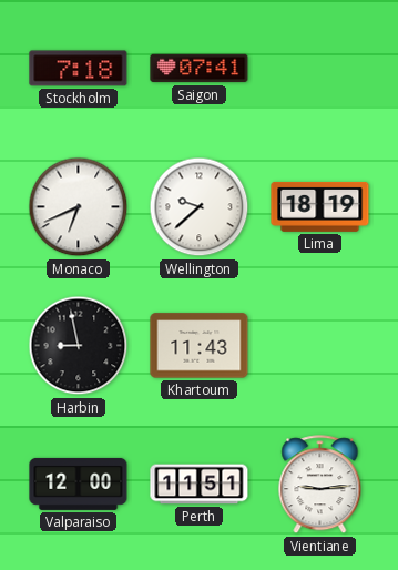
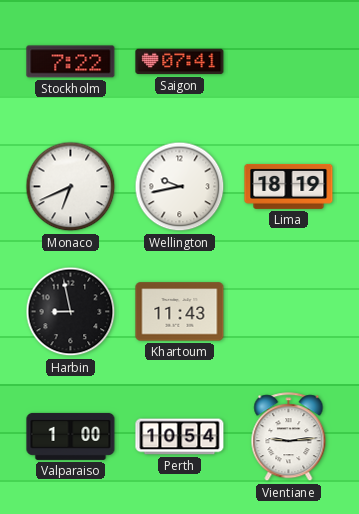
Stockholm: 7:18 -> 7:22 (71, 62)
Wellington: 9:38 -> 9:43 (180, 187)
Valparaiso: 12:00 -> 1:00 (71, 436)
Perth: 11:51 -> 10:54 (180, 437)
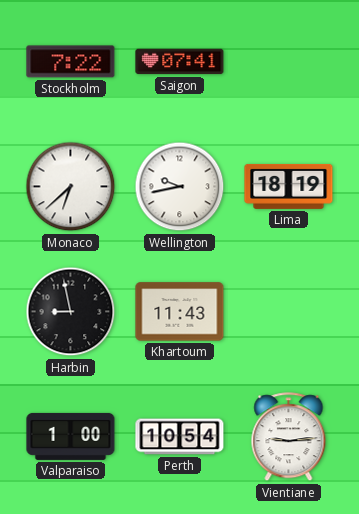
Monaco: 6:41 -> 6:38 (71, 187)
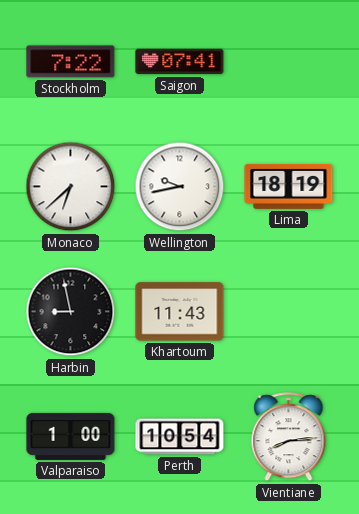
Vientiane: 9:14 -> 8:14 (289, 437)
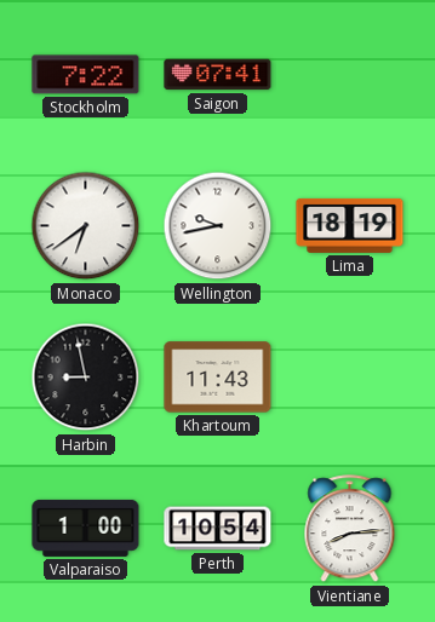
Monaco: 6:38 -> 6:39 (86, 226)
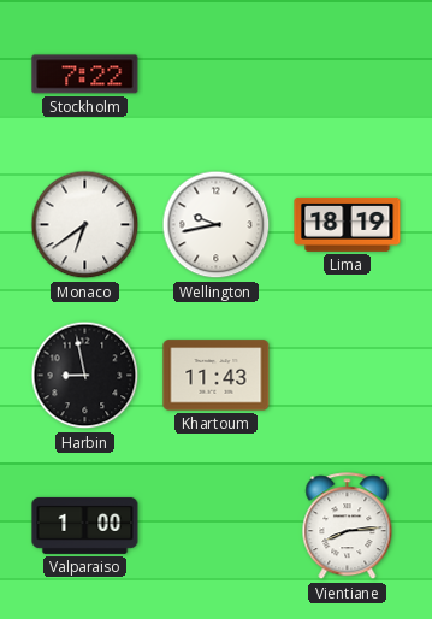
Saigon: 07:41 -> none (218, 75)
Perth: 10:54 -> none (218, 529)
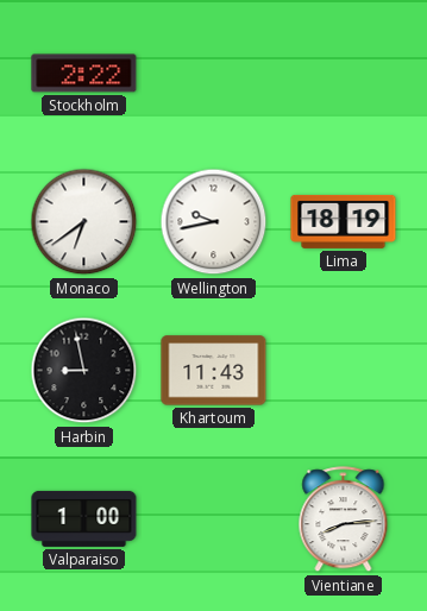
Stockholm: 7:22 -> 2:22 (84, 74)
